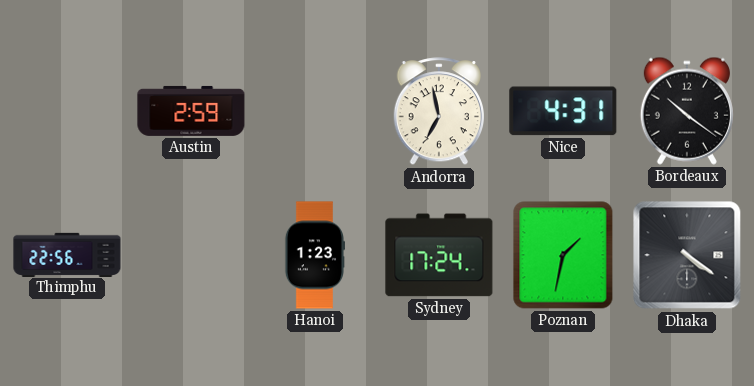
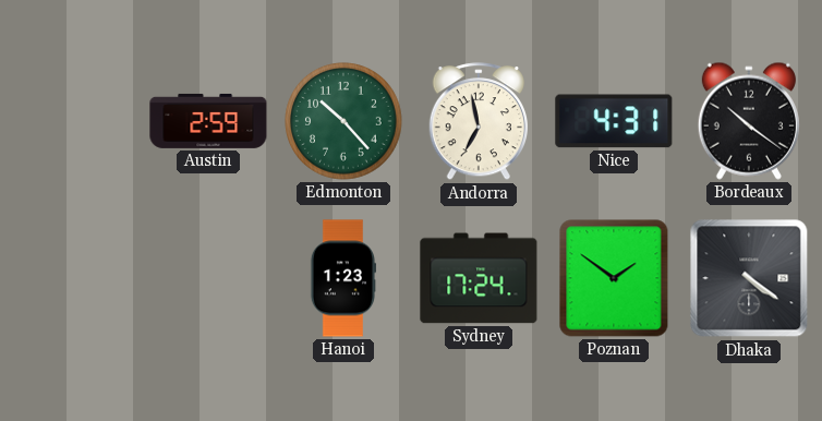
Edmonton: none -> 10:23 (344, 122)
Thimphu: 22:56 -> none (67, 254)
Poznan: 1:32 -> 1:51 (614, 278)
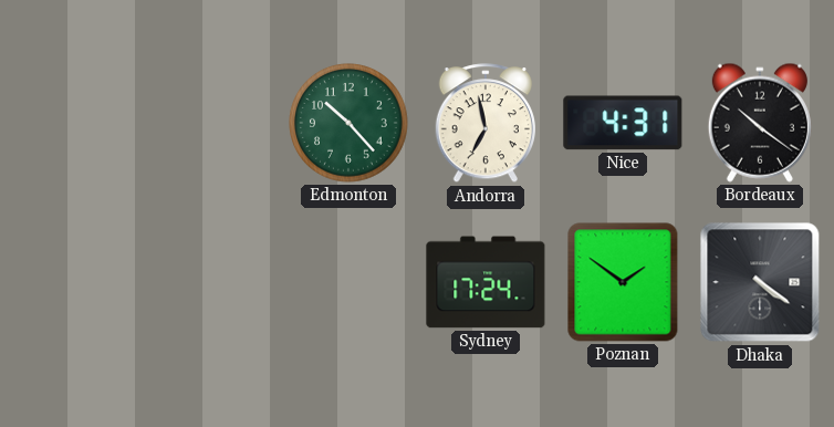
Austin: 2:59 -> none (208, 121)
Hanoi: 1:23 -> none (343, 278)
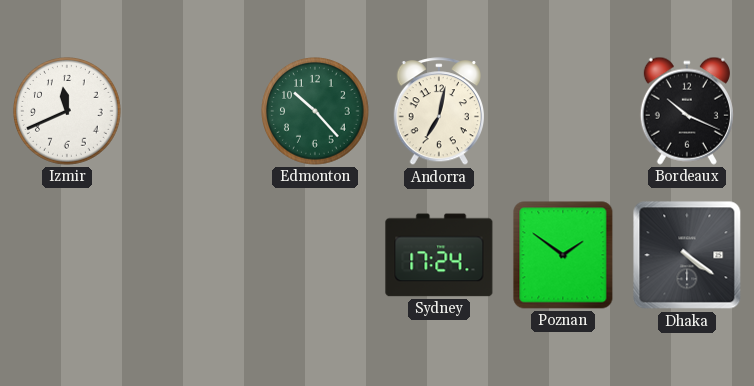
Izmir: none -> 11:41 (68, 112)
Andorra: 6:58 -> 7:02 (438, 112)
Nice: 4:31 -> none (623, 123)
Bordeaux: 10:21 -> 10:19 (687, 111)
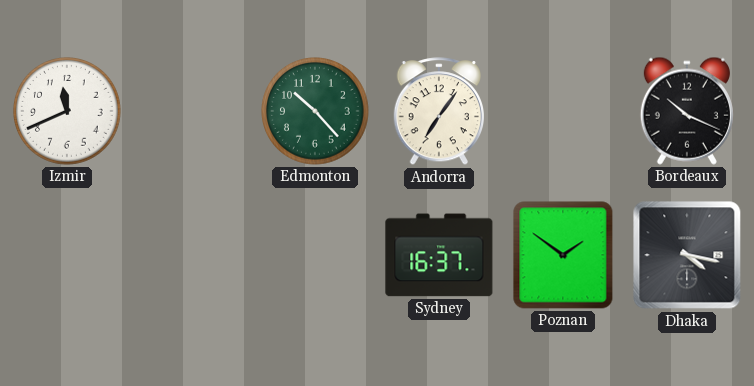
Andorra: 7:02 -> 7:06 (438, 112)
Sydney: 17:24 -> 16:37 (439, 255)
Dhaka: 4:21 -> 4:17 (687, 255)
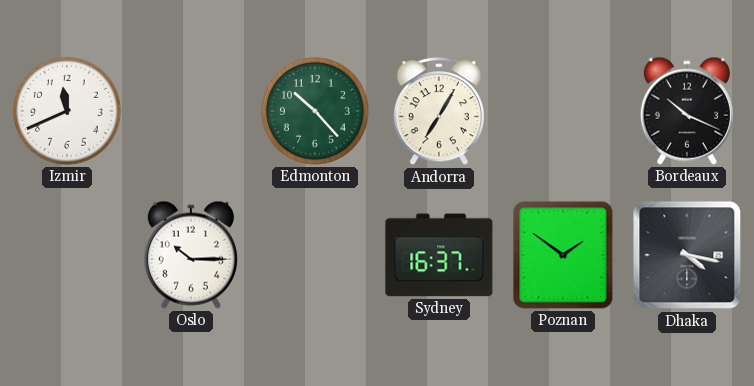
Andorra: 7:06 -> 7:05 (438, 112)
Oslo: none -> 10:15 (191, 255)
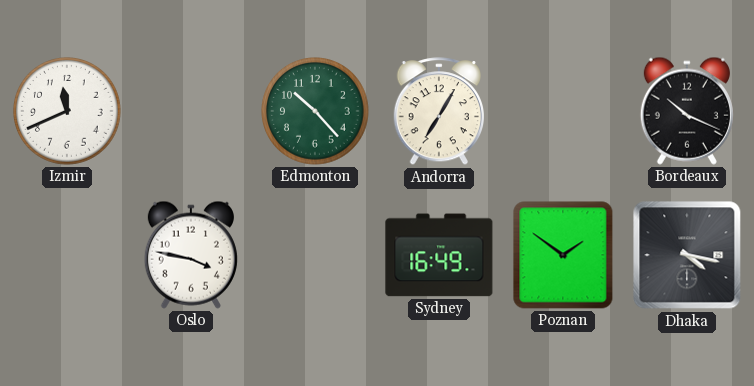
Oslo: 10:15 -> 3:47 (191, 255)
Sydney: 16:37 -> 16:49 (439, 255)
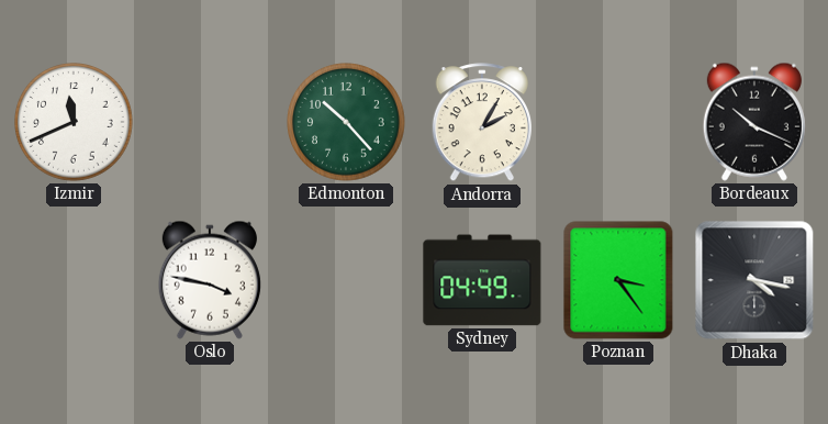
Andorra: 7:05 -> 2:05 (481, 123)
Sydney: 16:49 -> 04:49 (482, 280)
Poznan: 1:51 -> 3:24 (618, 280)
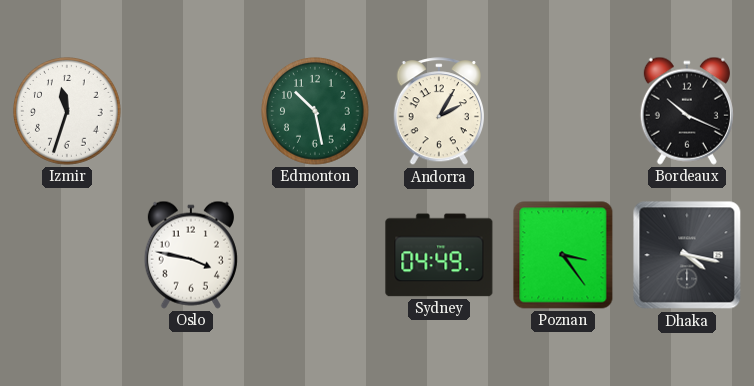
Izmir: 11:41 -> 11:33 (68, 112)
Edmonton: 10:23 -> 10:28 (316, 112)
